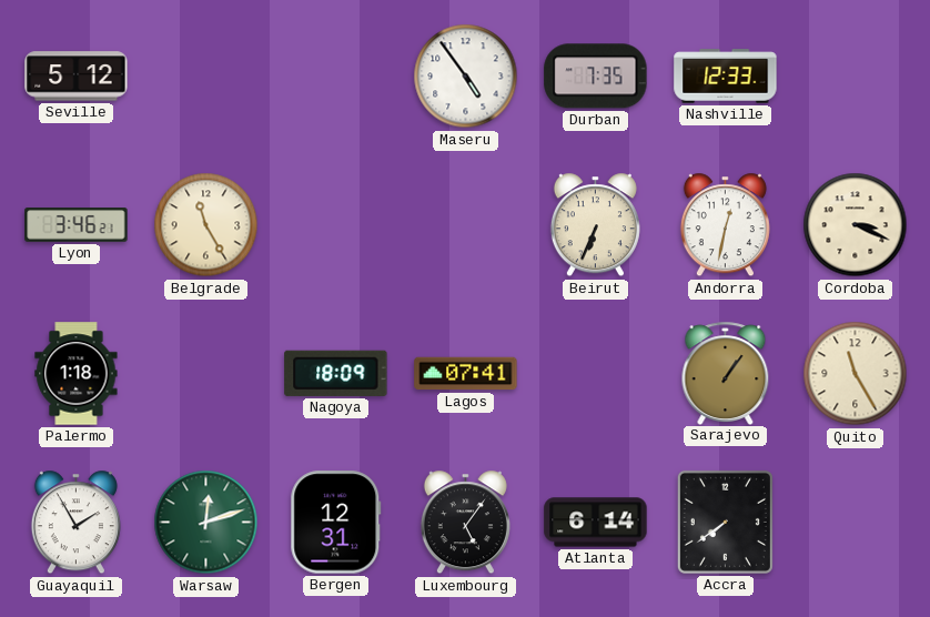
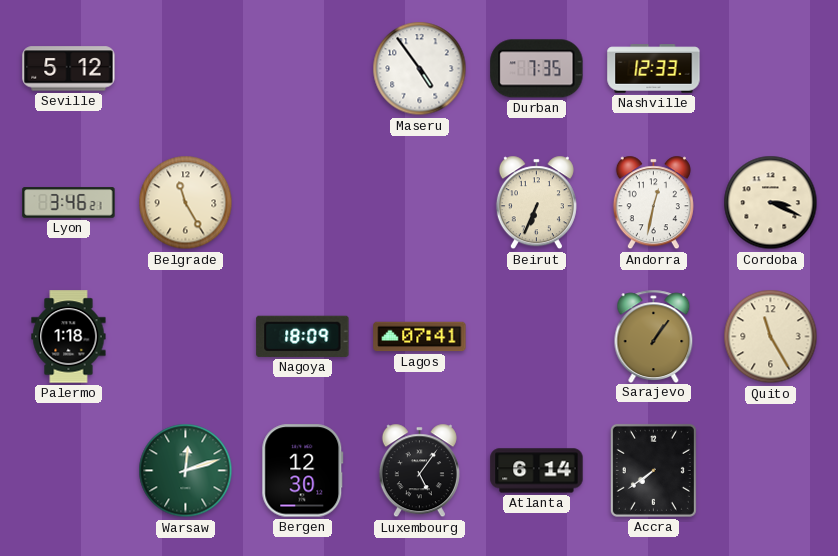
Guayaquil: 1:55 -> none (75, 523)
Bergen: 12:31 -> 12:30 (303, 471)
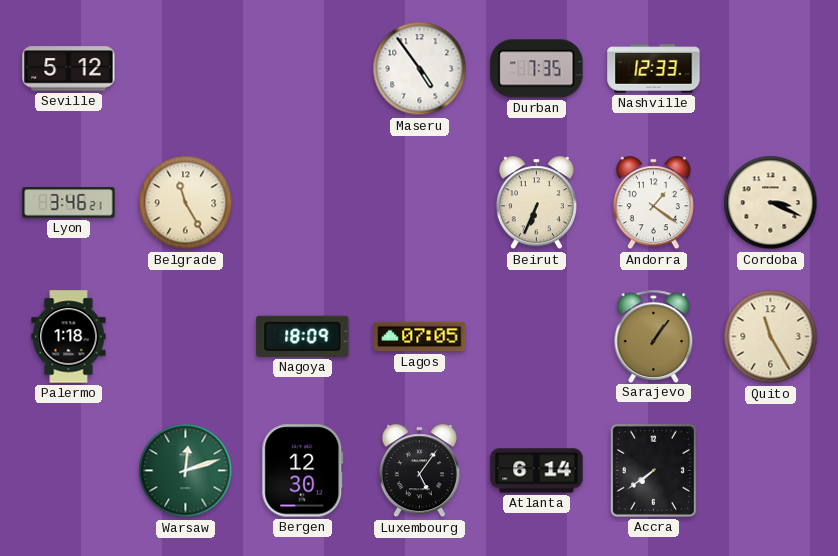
Andorra: 12:32 -> 1:21 (653, 203)
Lagos: 07:41 -> 07:05 (420, 337)
